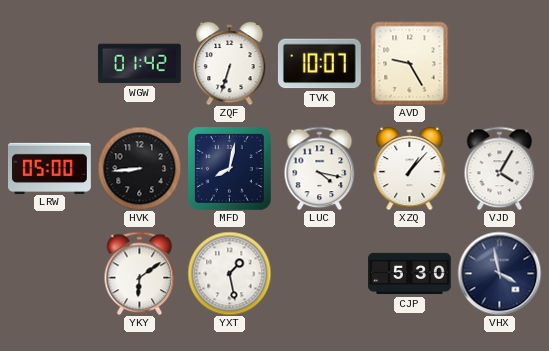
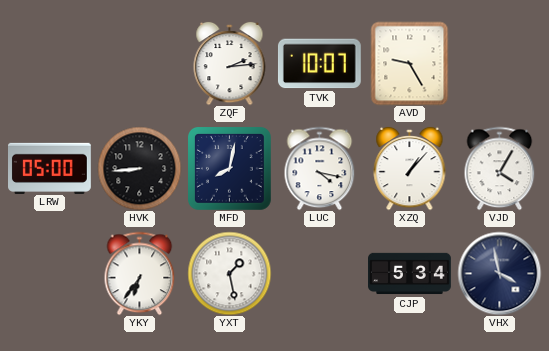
WGW: 01:42 -> none (139, 64)
ZQF: 6:33 -> 2:14 (230, 63)
YKY: 6:09 -> 6:36 (140, 273)
CJP: 5:30 -> 5:34 (410, 274)
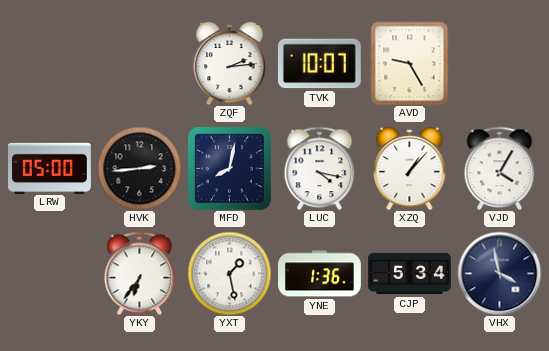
HVK: 8:44 -> 2:44 (139, 168)
YNE: none -> 1:36 (320, 274)
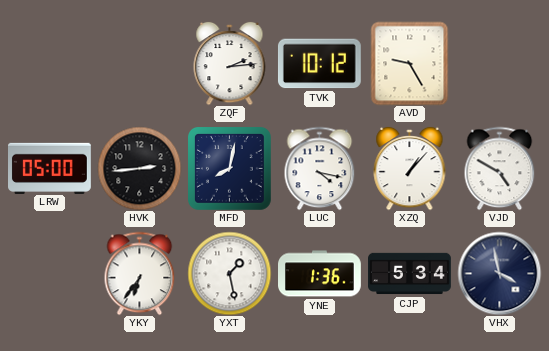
TVK: 10:07 -> 10:12 (319, 64)
VJD: 4:05 -> 4:50 (500, 168)
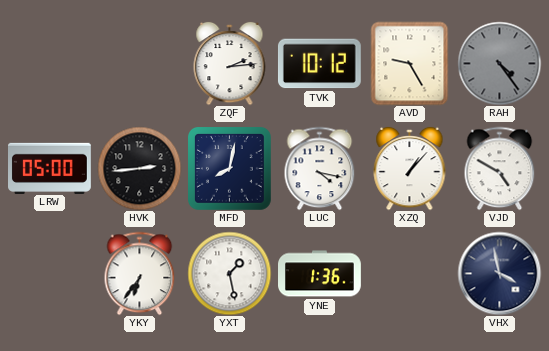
RAH: none -> 4:24 (499, 63)
CJP: 5:34 -> none (410, 274)
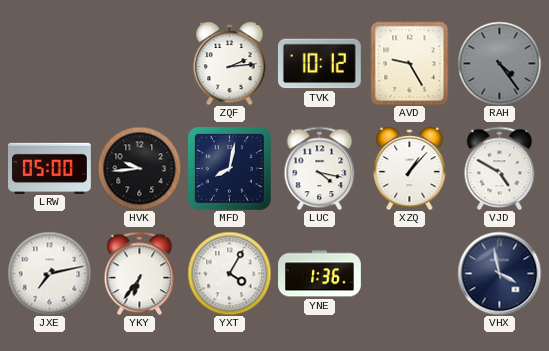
HVK: 2:44 -> 9:44 (139, 168)
JXE: none -> 7:13 (49, 273)
YXT: 1:28 -> 4:05 (229, 273)
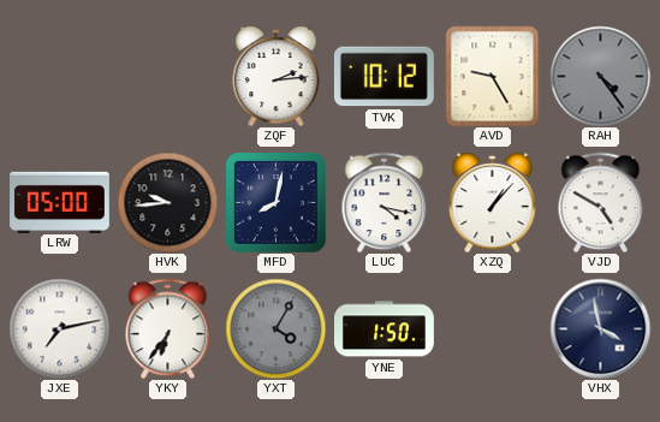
YXT dial: white -> grey (275, 328)
YNE: 1:36 -> 1:50 (385, 329)
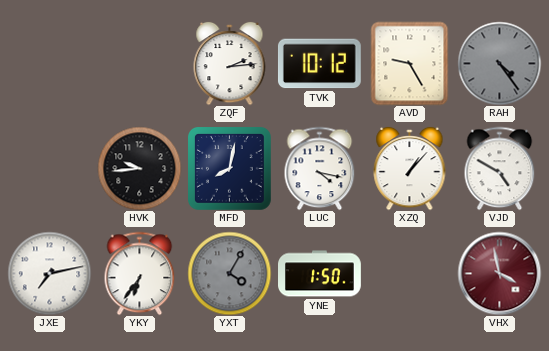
LRW: 05:00 -> none (60, 202)
VHX dial: navy -> burgundy (499, 273)
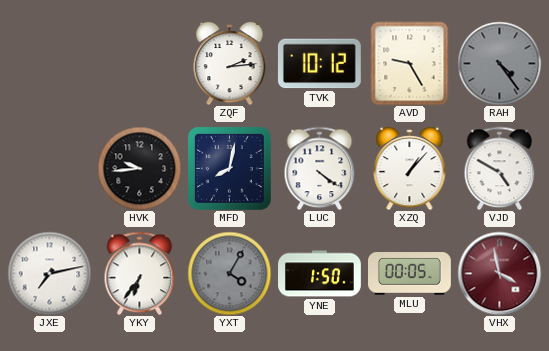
LUC: 4:17 -> 4:21 (320, 168)
MLU: none -> 00:05 (410, 274)
